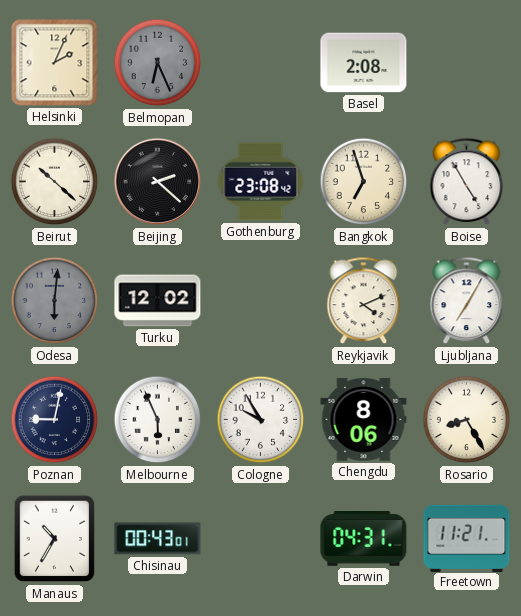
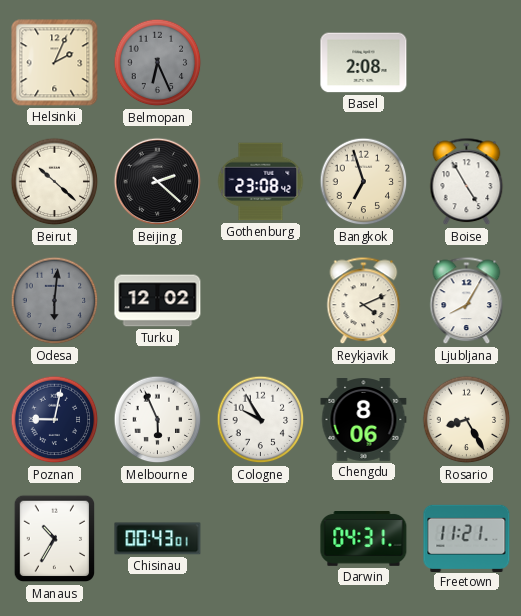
Ljubljana: 7:05 -> 8:05 (467, 301)
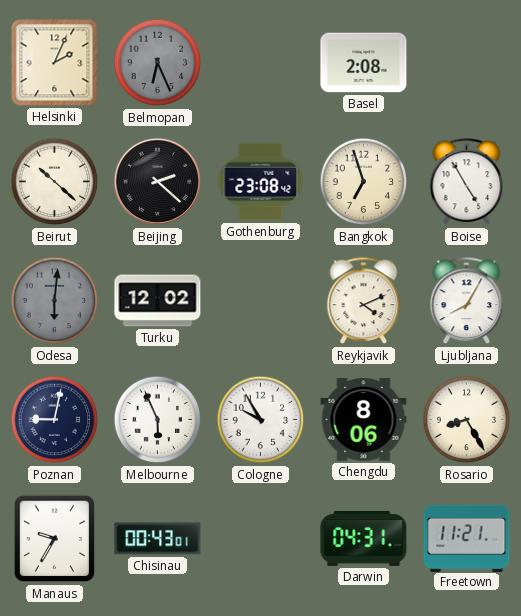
Manaus: 10:35 -> 9:35 (55, 539)
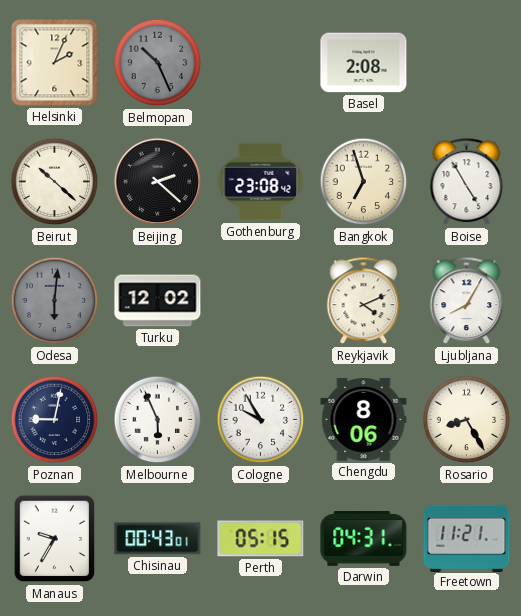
Belmopan: 6:26 -> 10:26 (158, 63)
Perth: none -> 05:15 (261, 539)
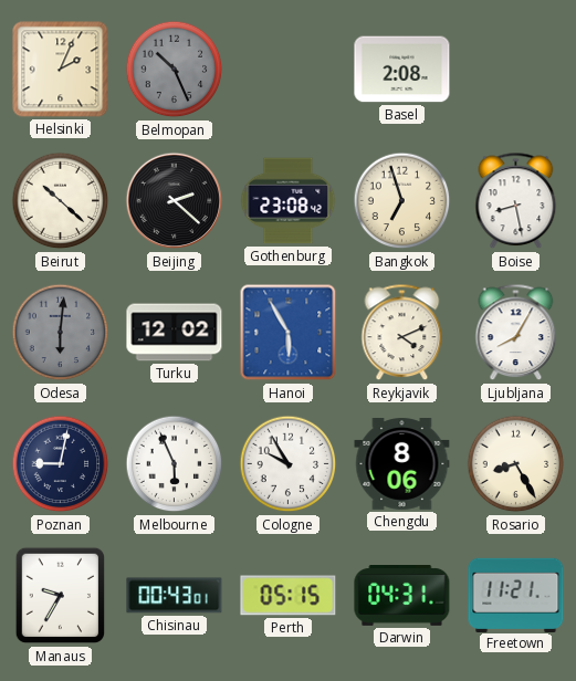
Boise: 4:55 -> 8:28 (516, 201)
Hanoi: none -> 5:55 (289, 333)
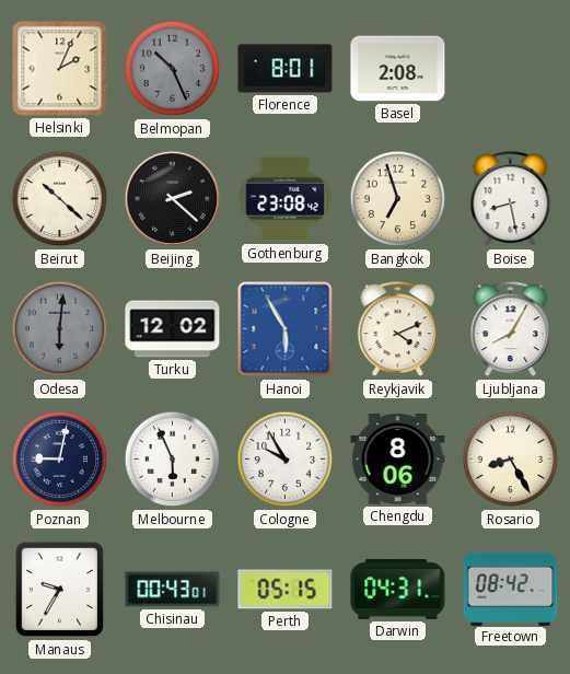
Florence: none -> 8:01 (286, 69)
Freetown: 11:21 -> 08:42 (511, 589)
